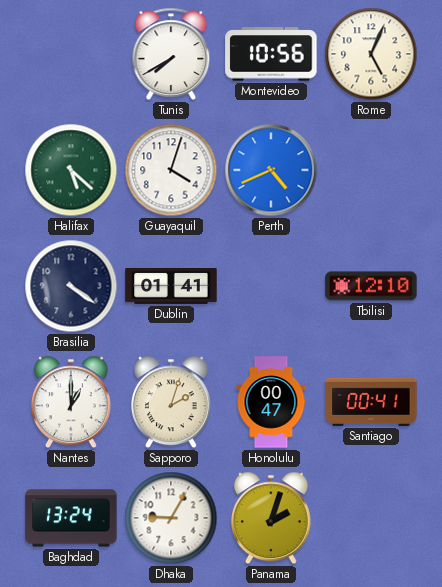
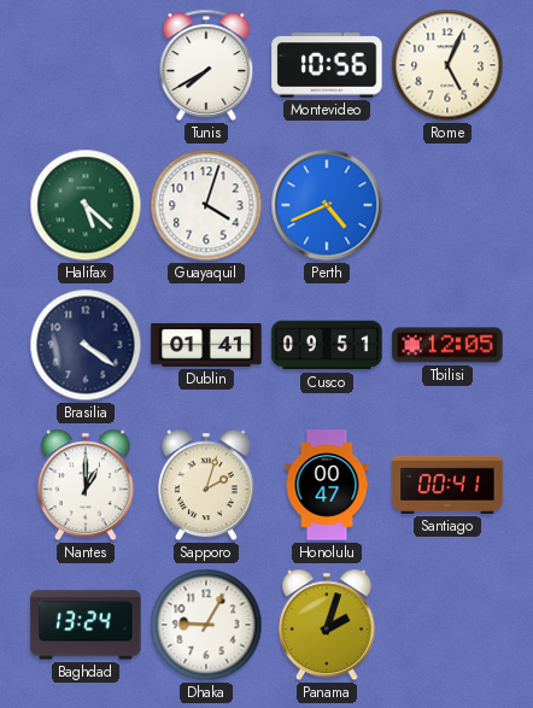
Cusco: none -> 09:51 (327, 345)
Tbilisi: 12:10 -> 12:05 (447, 345)
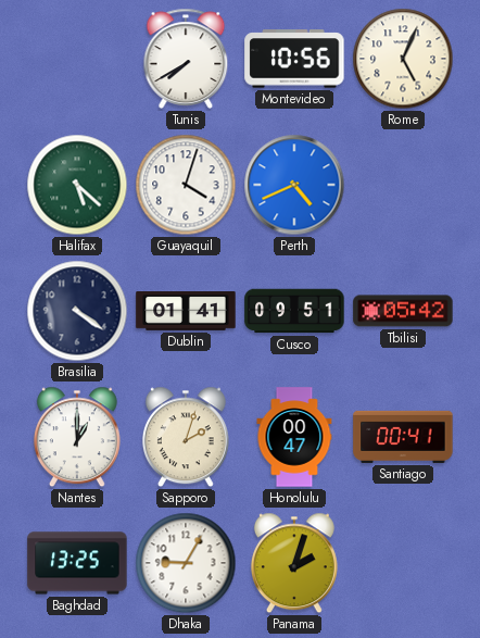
Tbilisi: 12:05 -> 05:42 (403, 311)
Baghdad: 13:24 -> 13:25 (77, 563)
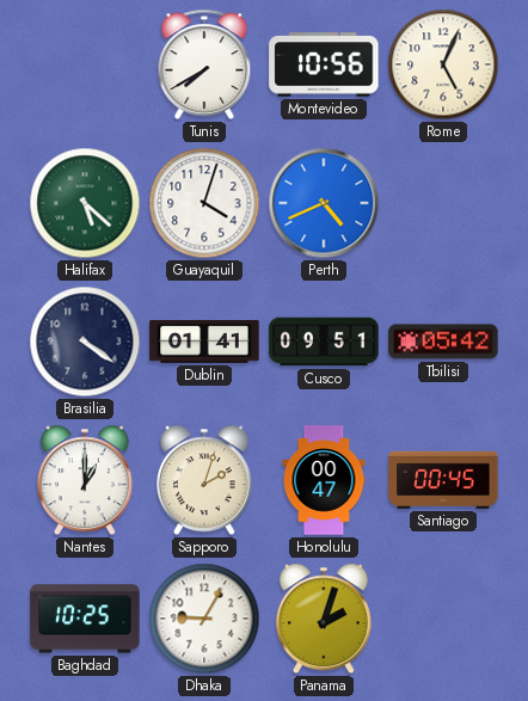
Santiago: 00:41 -> 00:45 (443, 480)
Baghdad: 13:25 -> 10:25 (85, 619)
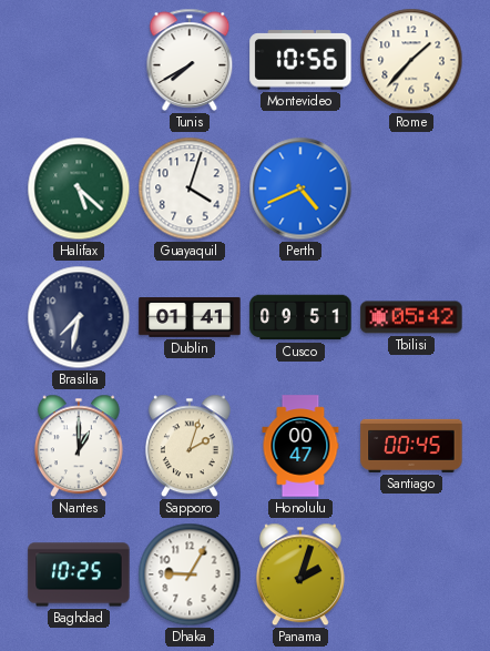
Rome: 5:04 -> 1:37 (411, 60)
Brasilia: 4:21 -> 7:32 (79, 317)
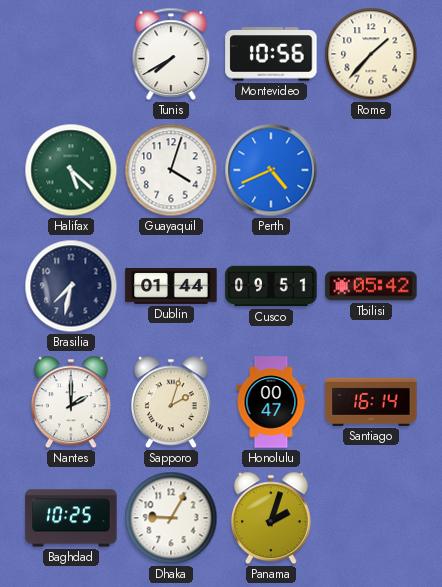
Dublin: 01:41 -> 01:44 (171, 286)
Nantes: 1:00 -> 2:00 (71, 402)
Santiago: 00:45 -> 16:14 (371, 402)
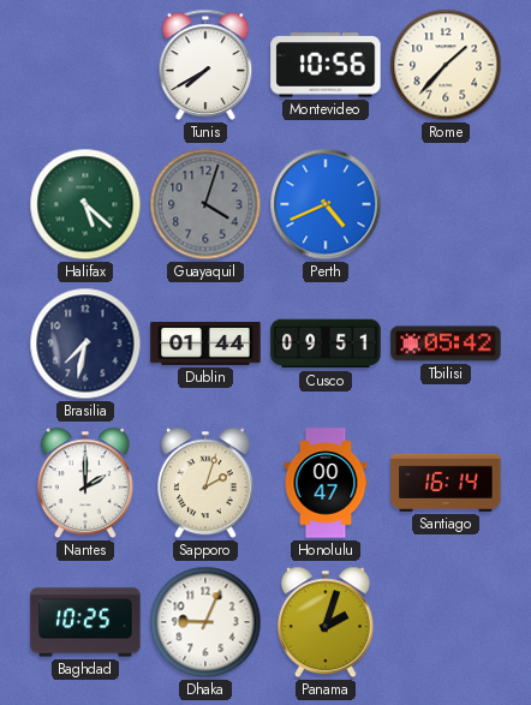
Guayaquil dial: white -> grey (205, 204)
Dhaka: 9:05 -> 9:04 (205, 622)
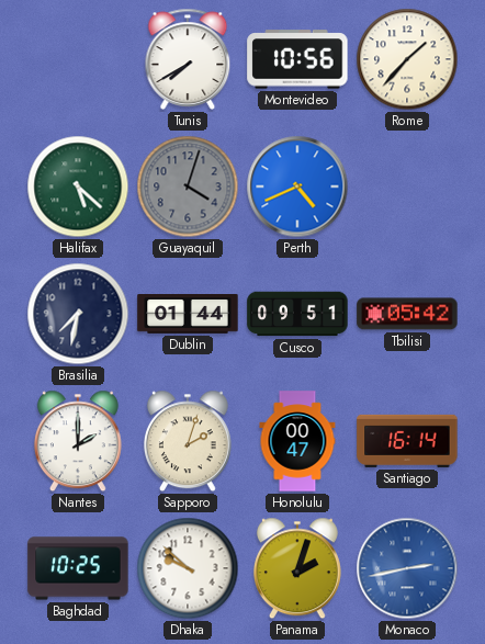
Dhaka: 9:04 -> 9:52 (188, 568)
Monaco: none -> 2:43 (407, 568)
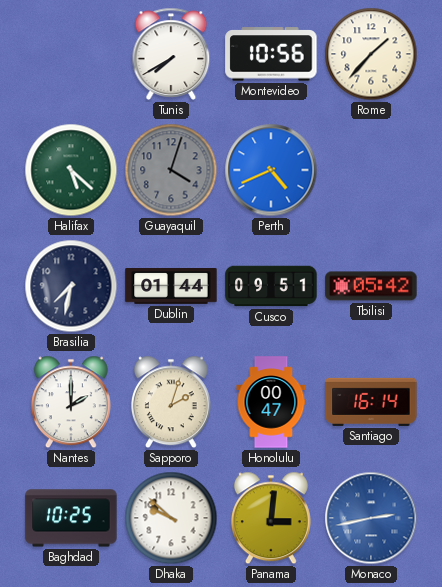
Panama: 2:03 -> 3:01 (271, 518)
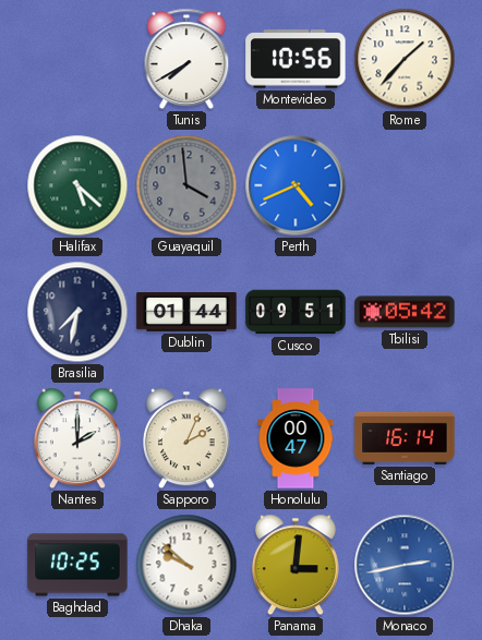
Guayaquil: 4:03 -> 3:59 (186, 185)
Sapporo: 2:03 -> 2:04 (186, 438)
